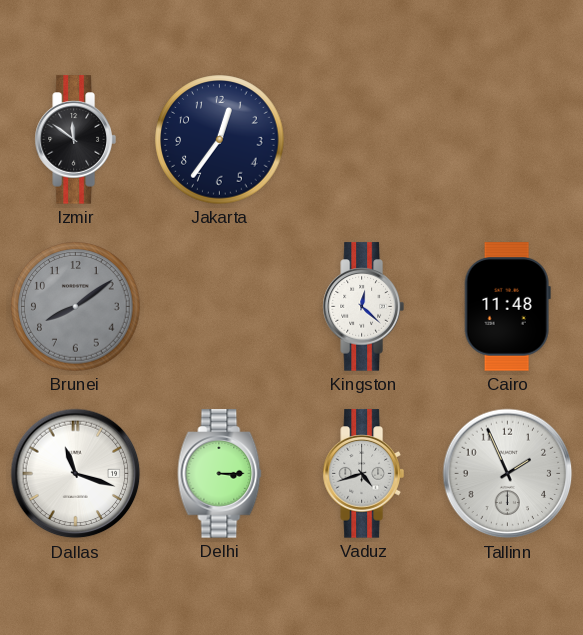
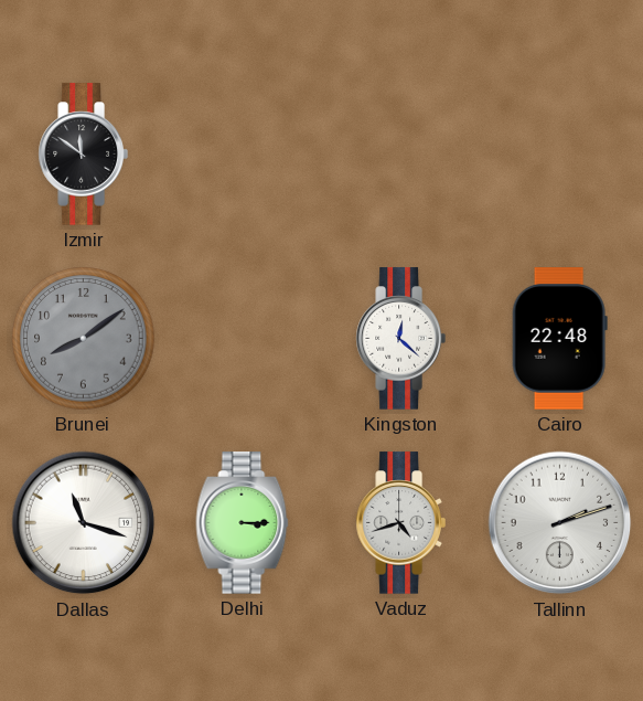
Jakarta: 12:36 -> none (220, 140)
Cairo: 11:48 -> 22:48 (559, 339)
Tallinn: 1:56 -> 2:12 (560, 523)
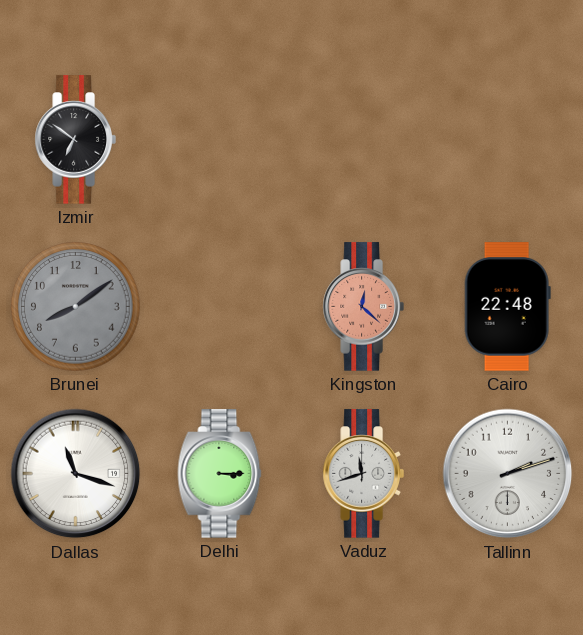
Izmir: 11:51 -> 6:51 (75, 140)
Kingston dial: white -> salmon (363, 307)
Vaduz: 4:42 -> 11:42 (363, 474)
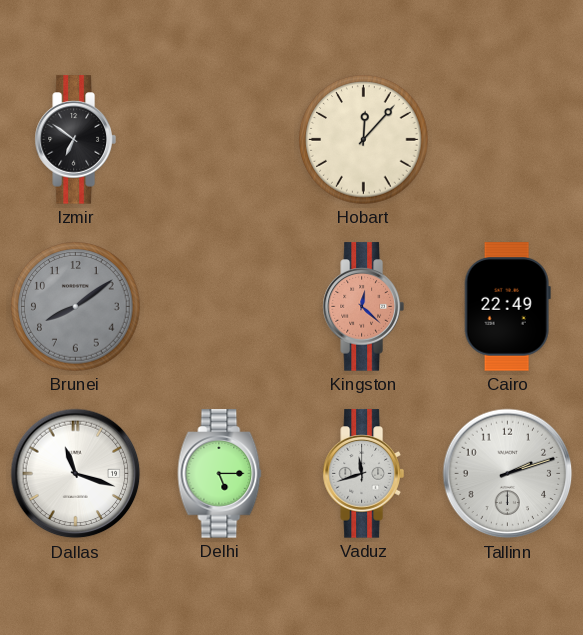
Hobart: none -> 12:07 (364, 140)
Cairo: 22:48 -> 22:49 (507, 307)
Delhi: 3:15 -> 5:15 (220, 474)
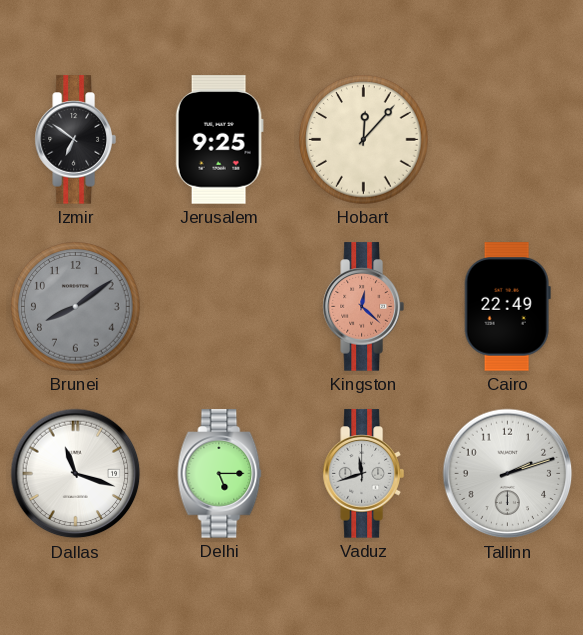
Jerusalem: none -> 9:25 (219, 140)
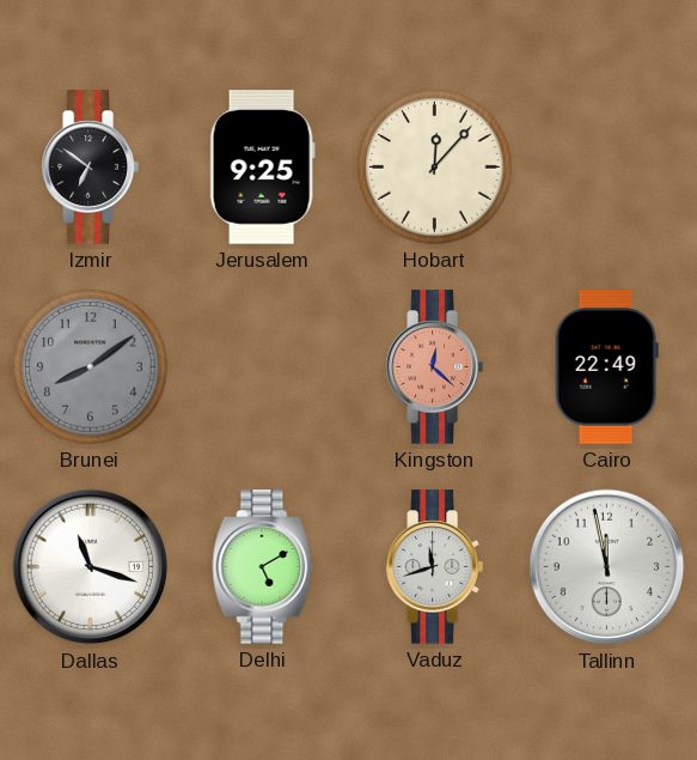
Delhi: 5:15 -> 5:10 (263, 567)
Tallinn: 2:12 -> 11:58 (607, 567)
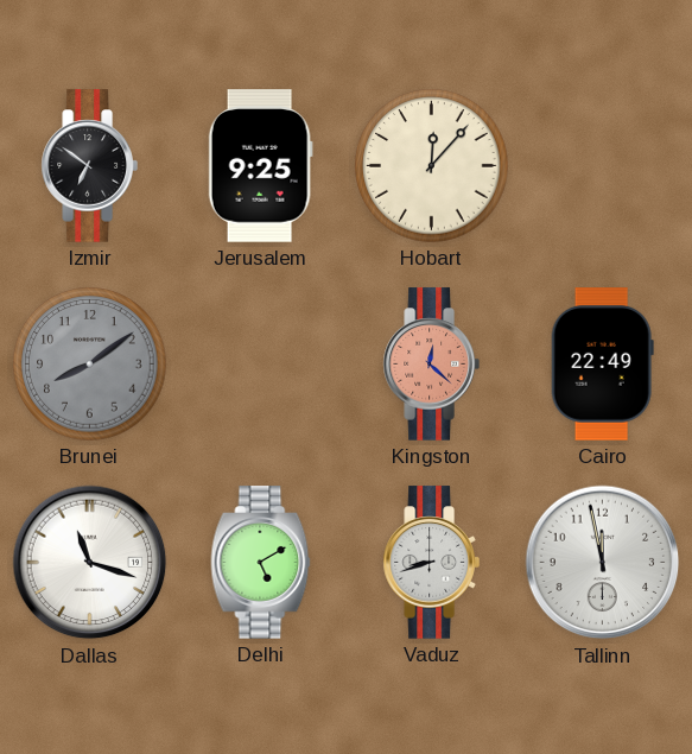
Vaduz: 11:42 -> 8:42 (431, 563)
